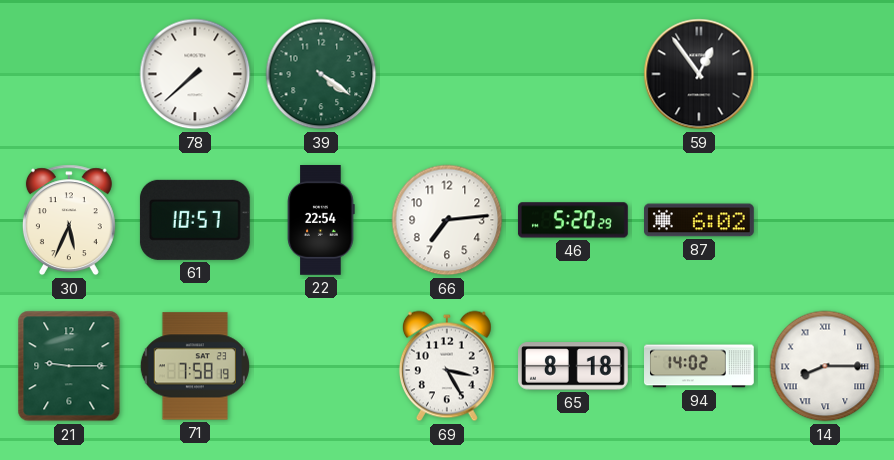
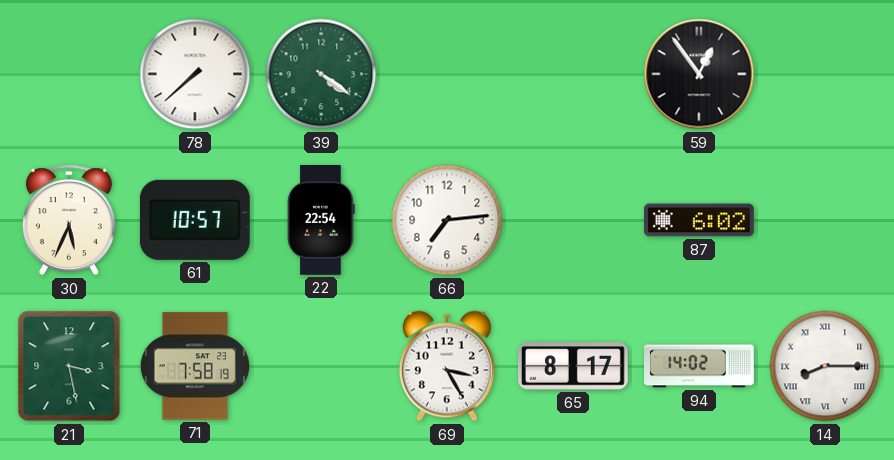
46: 5:20 -> none (573, 220)
21: 9:15 -> 3:28 (69, 366)
65: 8:18 -> 8:17 (574, 366)
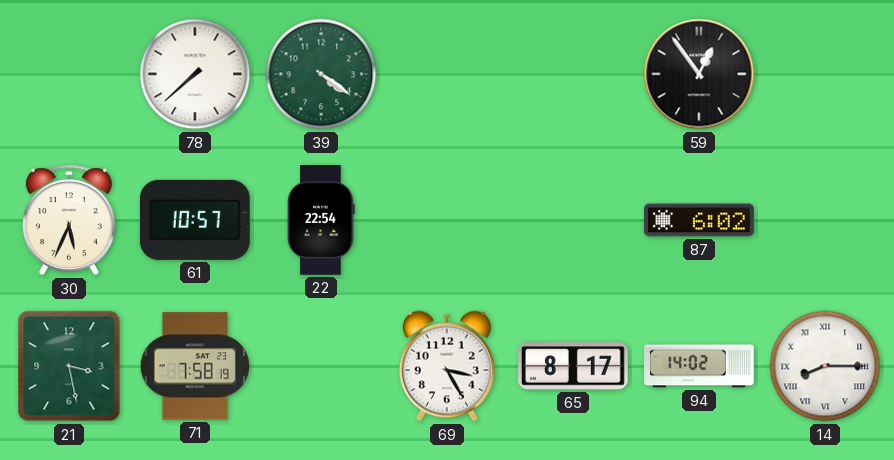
66: 7:14 -> none (447, 220)
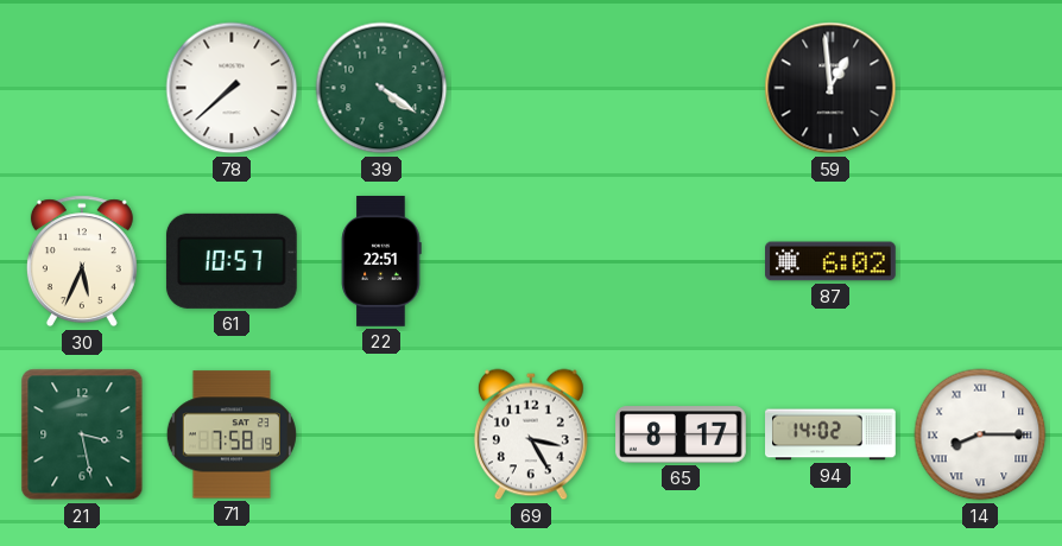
59: 12:54 -> 12:59 (830, 88)
22: 22:54 -> 22:51 (381, 262)
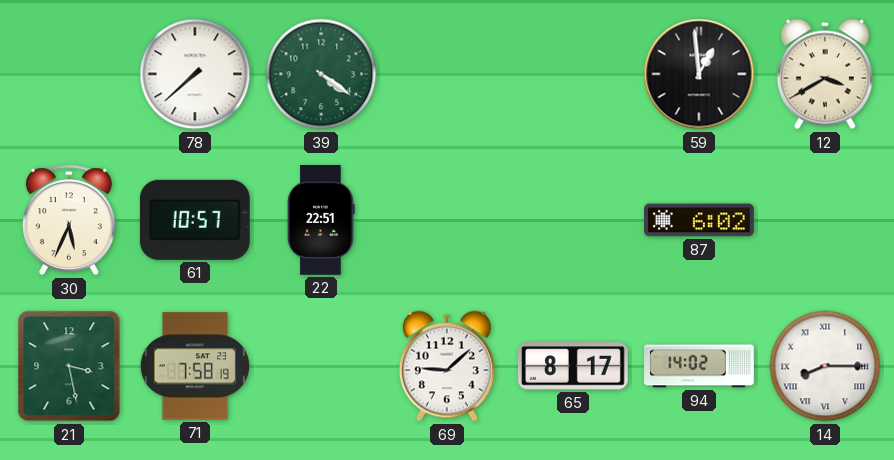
12: none -> 3:40 (825, 74)
69: 3:25 -> 9:08 (447, 366)
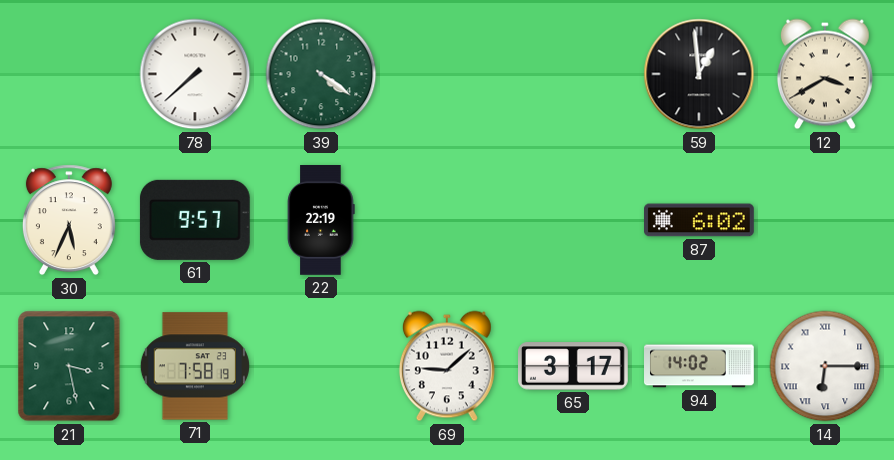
61: 10:57 -> 9:57 (195, 220)
22: 22:51 -> 22:19 (321, 221)
65: 8:17 -> 3:17 (574, 366)
14: 8:15 -> 6:15 (825, 366)
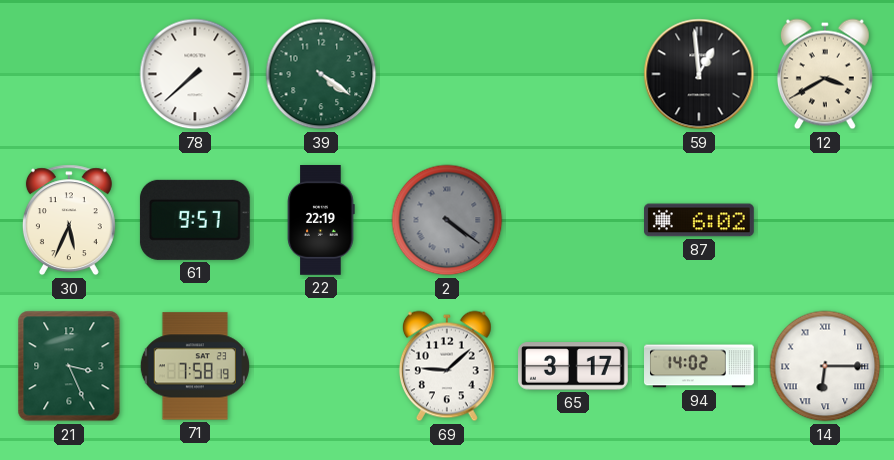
2: none -> 4:21 (447, 220)
21: 3:28 -> 3:26 (69, 366)
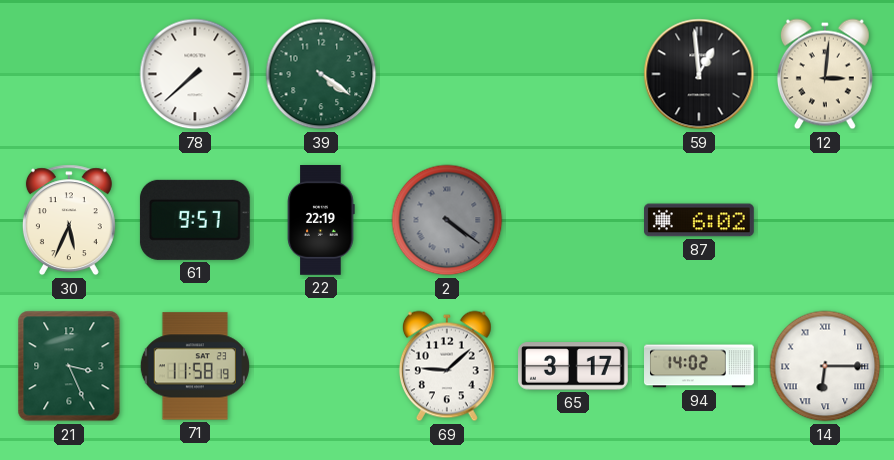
12: 3:40 -> 3:01 (825, 74)
71: 7:58 -> 11:58 (195, 366)
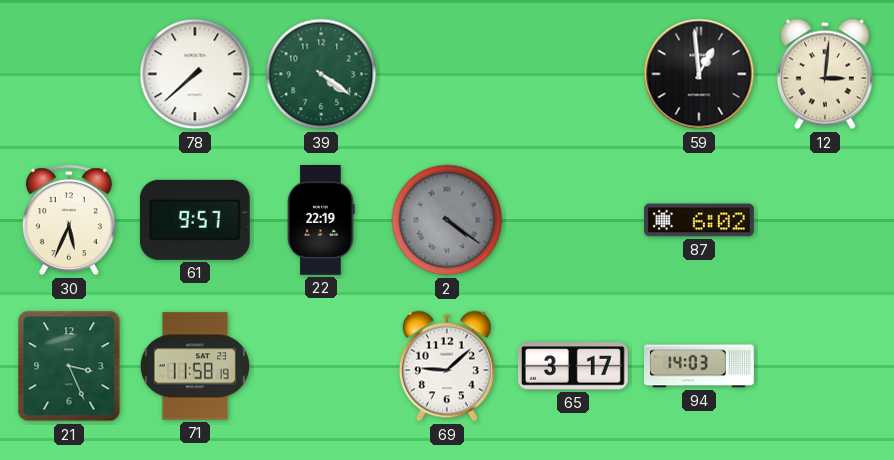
94: 14:02 -> 14:03 (700, 366)
14: 6:15 -> none (825, 366)
